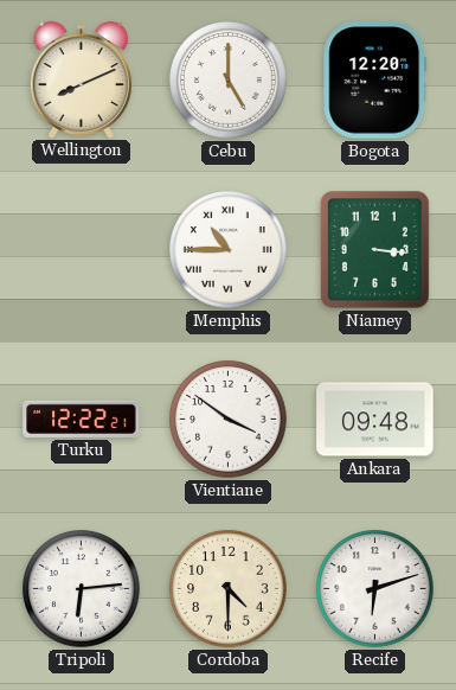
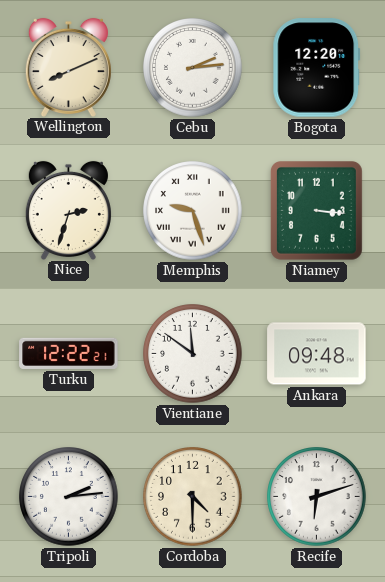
Cebu: 5:00 -> 2:14 (193, 68)
Nice: none -> 2:33 (68, 210)
Memphis: 10:45 -> 9:27 (193, 211)
Vientiane: 3:51 -> 11:51 (193, 354)
Tripoli: 6:14 -> 2:14 (69, 497)
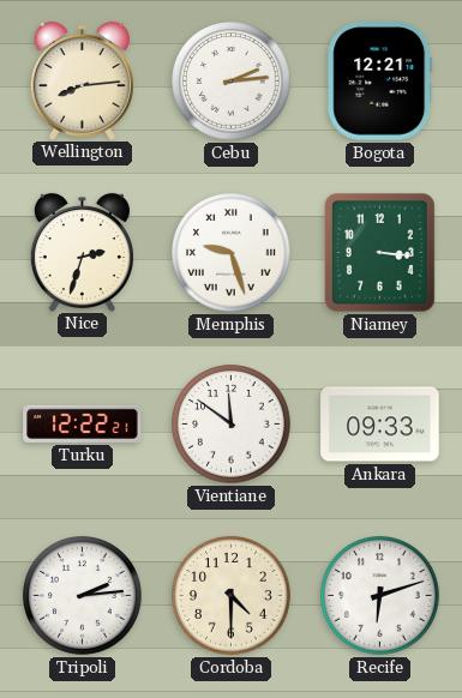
Wellington: 8:11 -> 8:14 (82, 80)
Bogota: 12:20 -> 12:21 (380, 82)
Ankara: 09:48 -> 09:33 (380, 425)
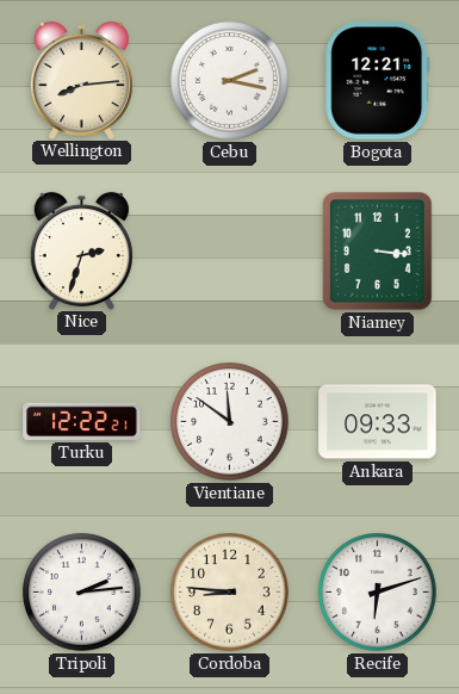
Cebu: 2:14 -> 2:17 (230, 81)
Memphis: 9:27 -> none (232, 253)
Cordoba: 4:30 -> 8:46 (230, 593)
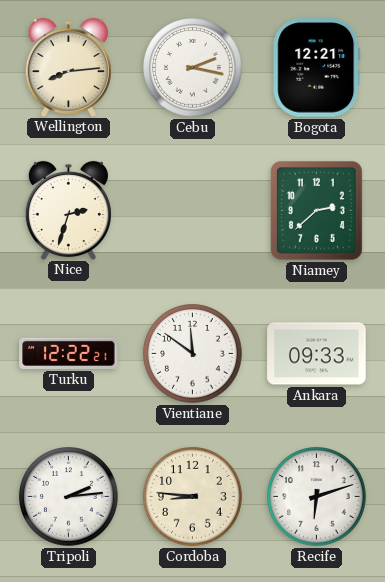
Niamey: 3:16 -> 2:38 (316, 211)
